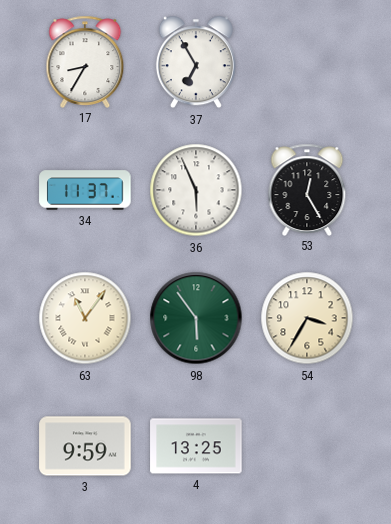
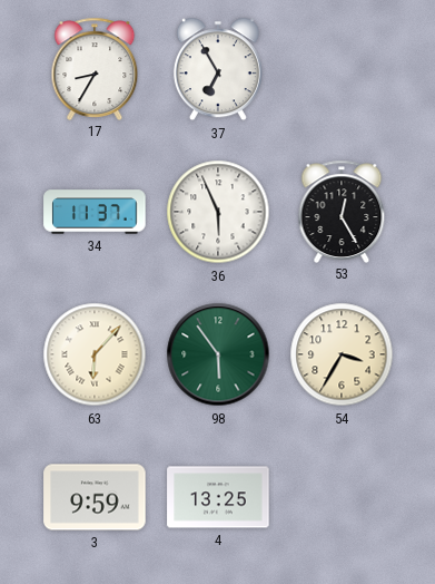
63: 11:06 -> 6:07 (95, 354)
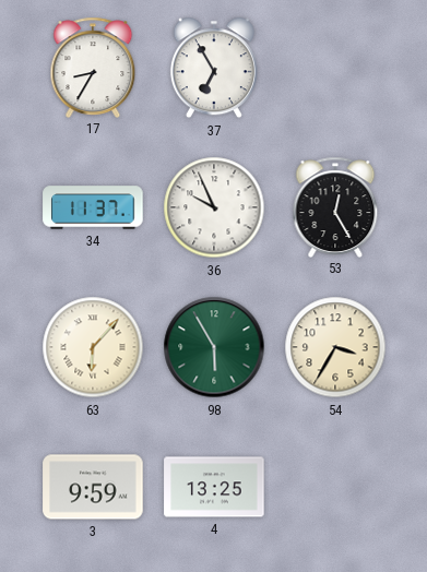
36: 5:56 -> 9:56 (214, 207)
98: 5:54 -> 5:55 (214, 347)
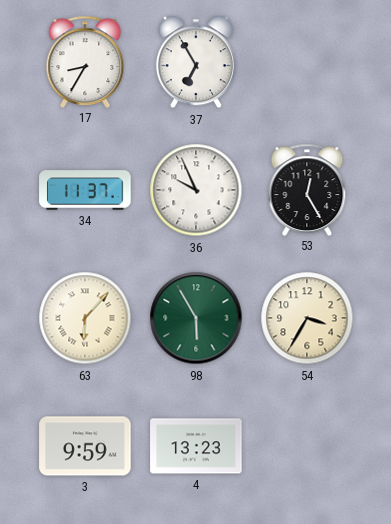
4: 13:25 -> 13:23 (196, 446)
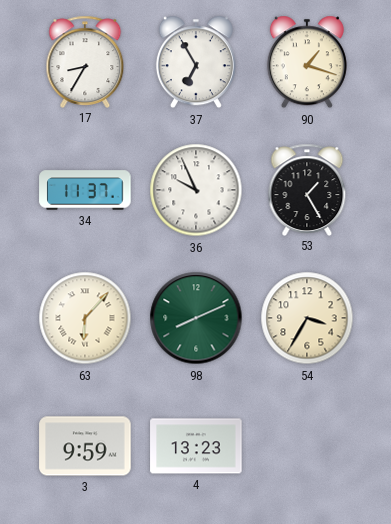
90: none -> 1:18 (307, 62)
53: 12:25 -> 1:25 (307, 189)
98: 5:55 -> 8:11 (196, 318)
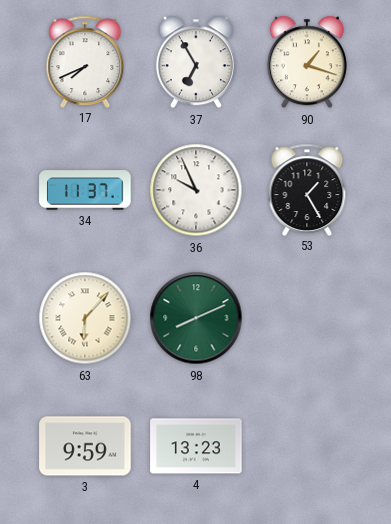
17: 8:35 -> 7:41 (85, 61)
54: 3:35 -> none (307, 318)
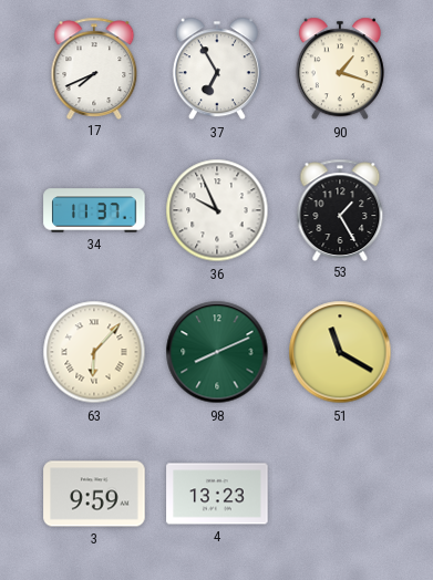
51: none -> 11:20 (340, 352)
